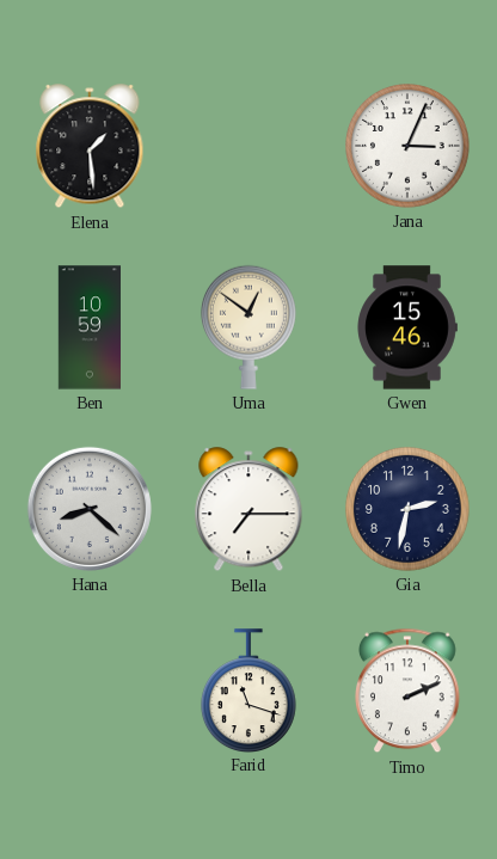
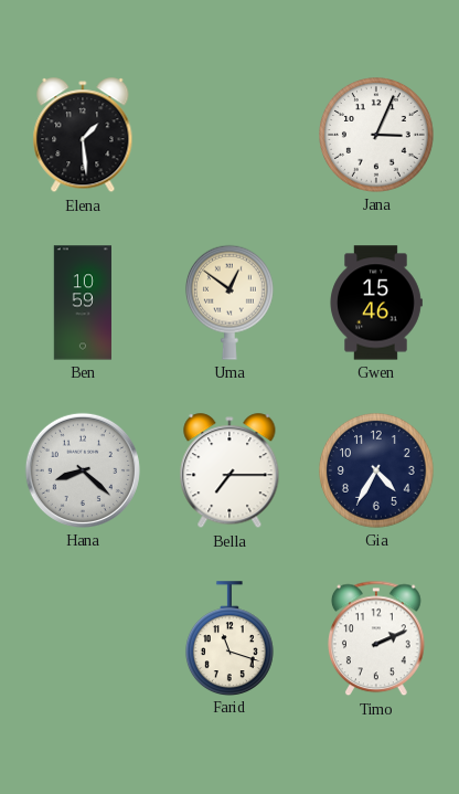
Gia: 2:32 -> 4:35 (377, 472)
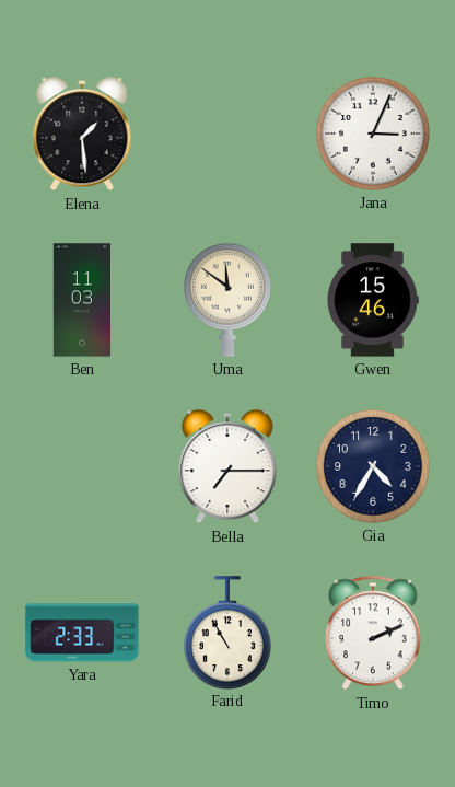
Ben: 10:59 -> 11:03 (82, 300)
Uma: 12:51 -> 11:51 (227, 300)
Hana: 8:22 -> none (83, 470)
Yara: none -> 2:33 (82, 633)
Farid: 11:18 -> 10:55 (227, 633)
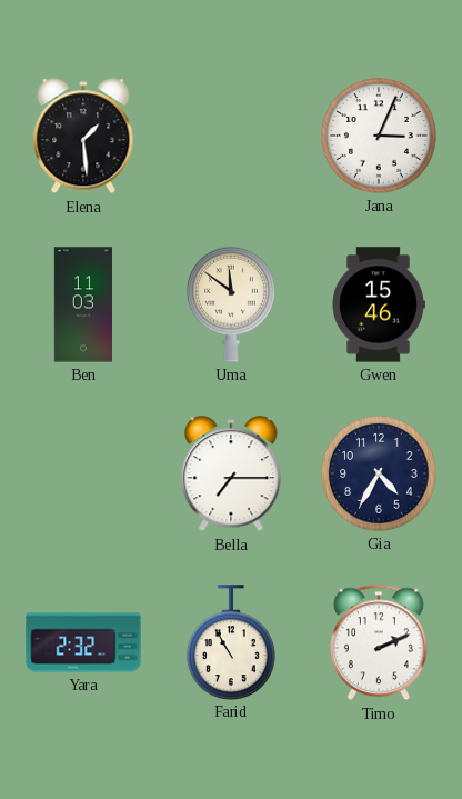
Yara: 2:33 -> 2:32 (83, 642)
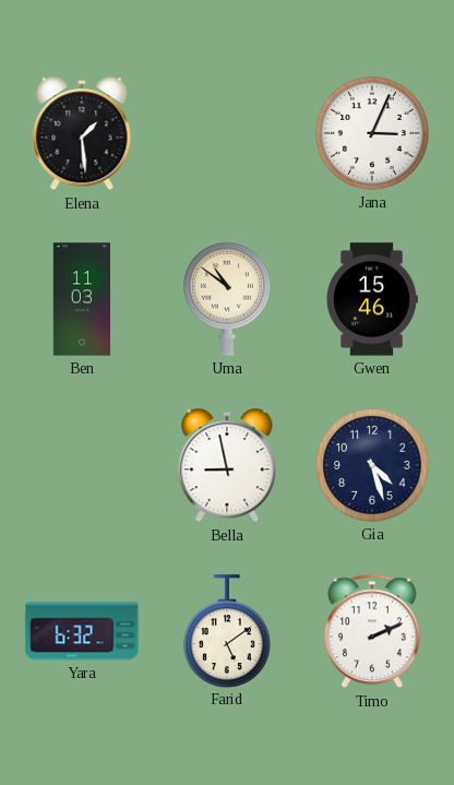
Uma: 11:51 -> 10:51 (227, 299)
Bella: 7:15 -> 8:58 (227, 466)
Gia: 4:35 -> 4:27 (373, 466)
Yara: 2:32 -> 6:32 (82, 631)
Farid: 10:55 -> 5:09 (227, 631)
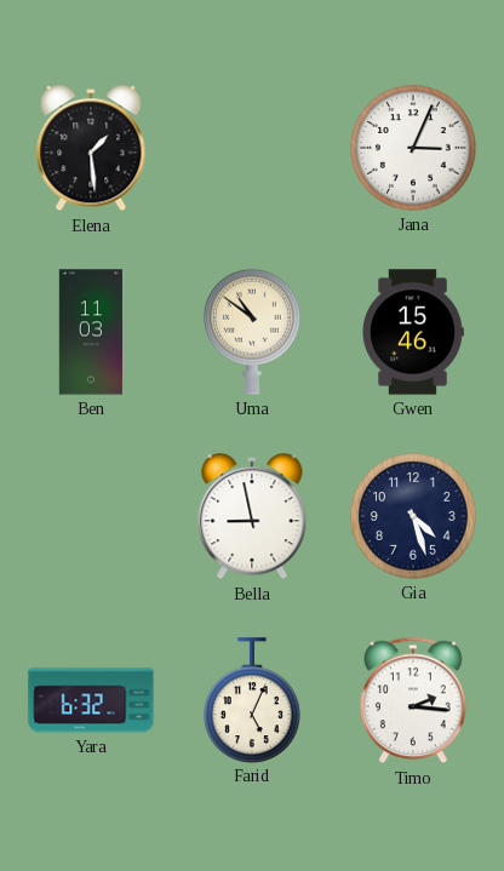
Farid: 5:09 -> 5:04 (252, 700)
Timo: 2:11 -> 2:16 (414, 700)
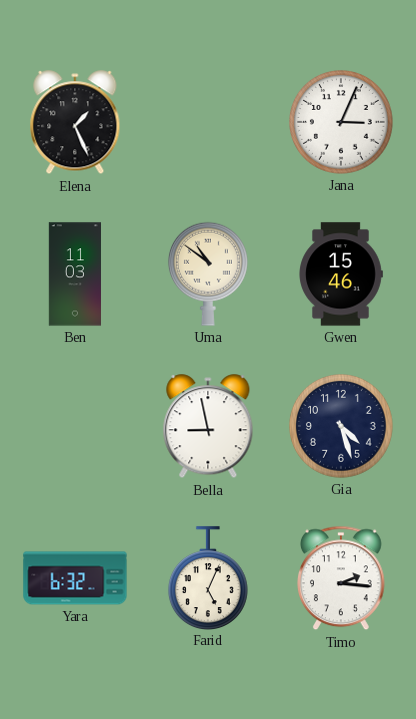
Elena: 1:29 -> 1:26 (75, 123)
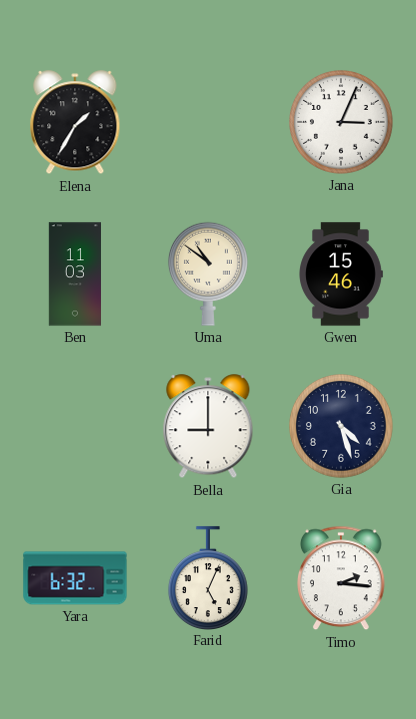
Elena: 1:26 -> 1:35 (75, 123)
Bella: 8:58 -> 9:00 (208, 427)
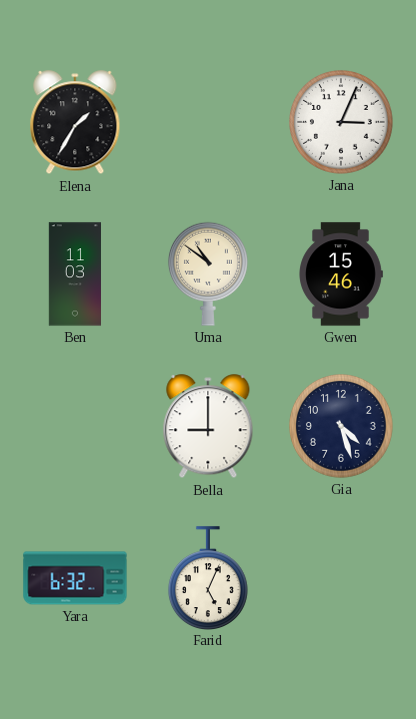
Timo: 2:16 -> none (342, 578)
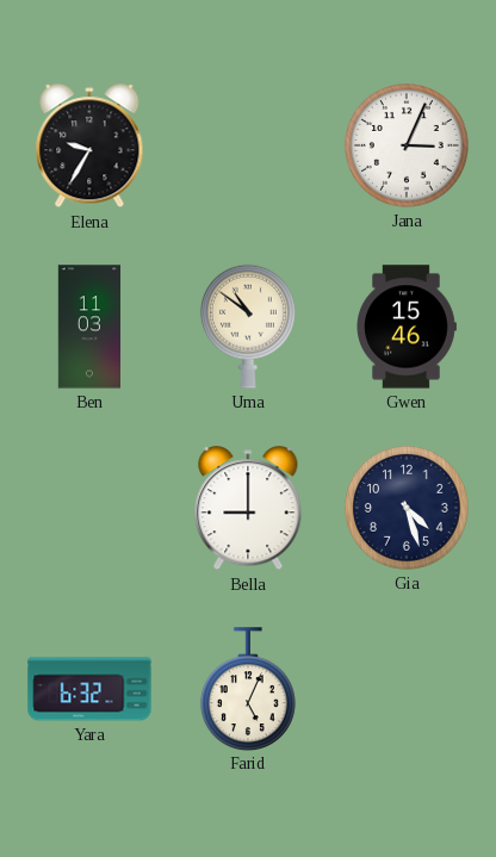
Elena: 1:35 -> 9:35 (89, 147)
